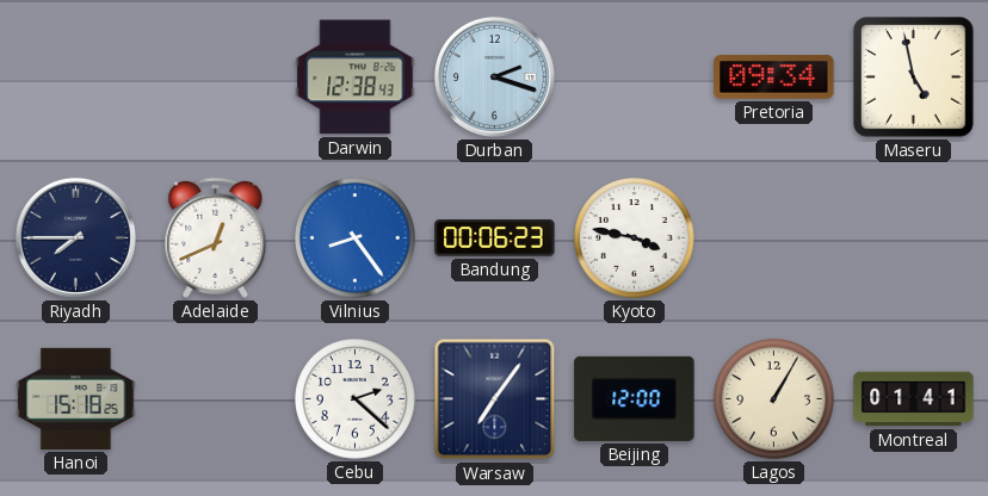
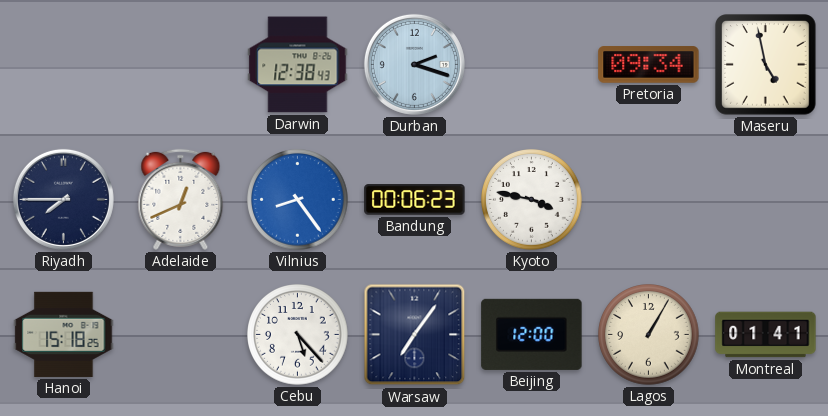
Cebu: 2:22 -> 5:23 (298, 335)
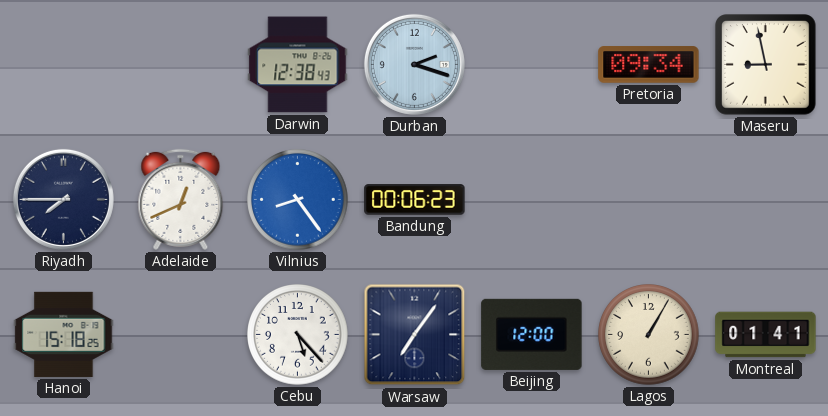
Maseru: 4:58 -> 8:58 (766, 65)
Kyoto: 3:47 -> none (532, 200)
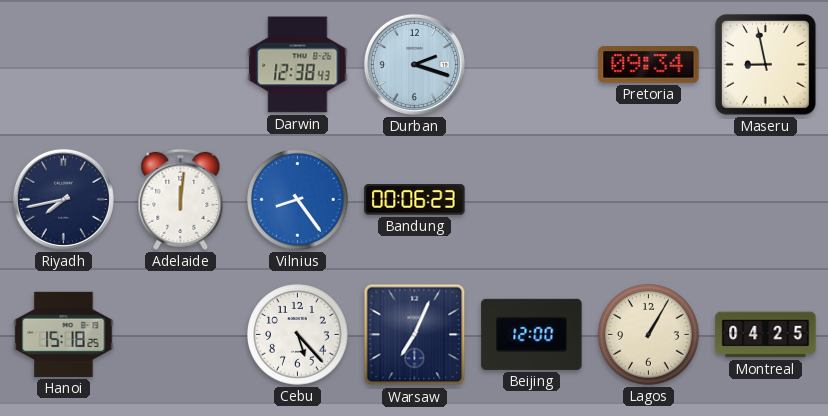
Riyadh: 7:45 -> 7:43 (63, 199)
Adelaide: 12:41 -> 12:01 (181, 199)
Warsaw: 7:06 -> 7:04 (415, 335)
Montreal: 01:41 -> 04:25 (766, 335)
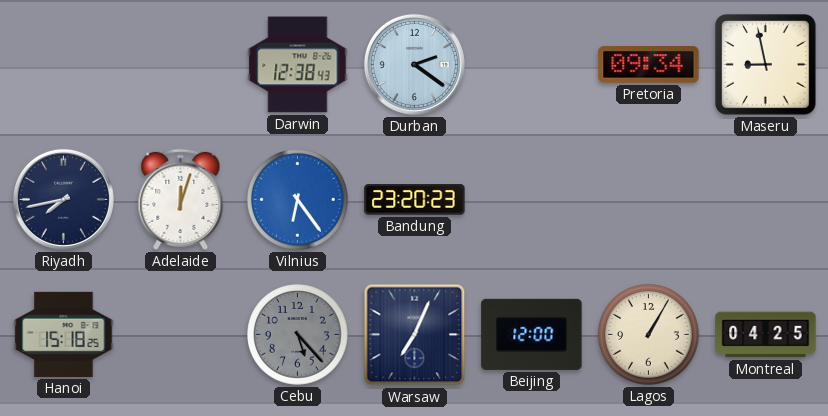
Durban: 2:18 -> 2:21 (414, 64)
Adelaide: 12:01 -> 12:03 (181, 199)
Vilnius: 8:24 -> 6:24 (298, 200)
Bandung: 00:06 -> 23:20 (415, 200)
Cebu dial: white -> grey (298, 335)
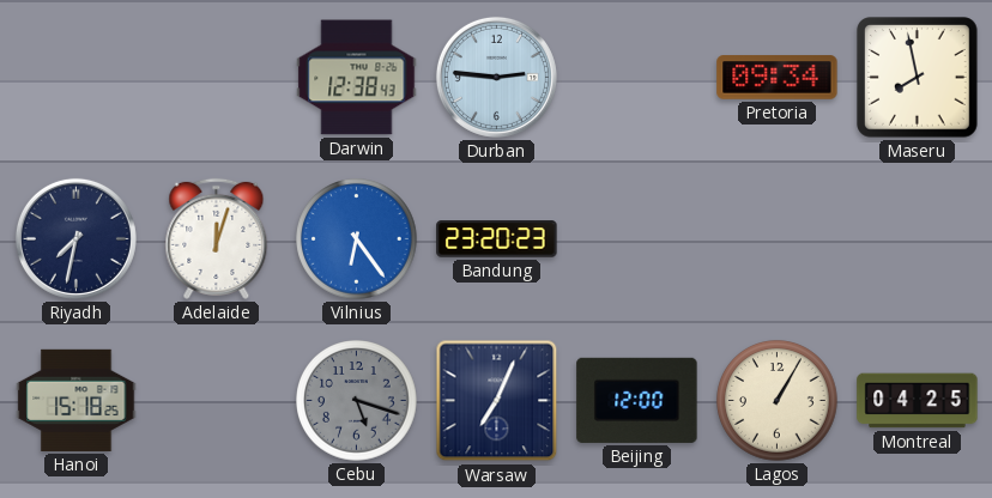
Durban: 2:21 -> 2:46 (496, 77)
Maseru: 8:58 -> 7:58 (918, 78)
Riyadh: 7:43 -> 7:32 (75, 238)
Cebu: 5:23 -> 5:18 (357, 401)
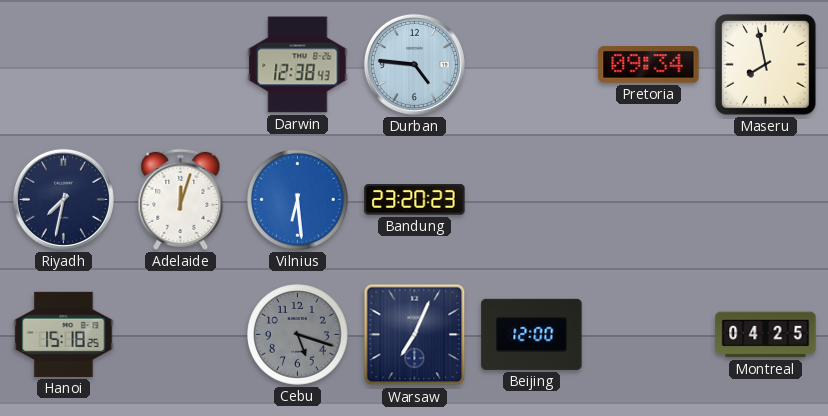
Durban: 2:46 -> 4:46 (414, 64)
Vilnius: 6:24 -> 6:29 (298, 200)
Lagos: 1:05 -> none (778, 401)
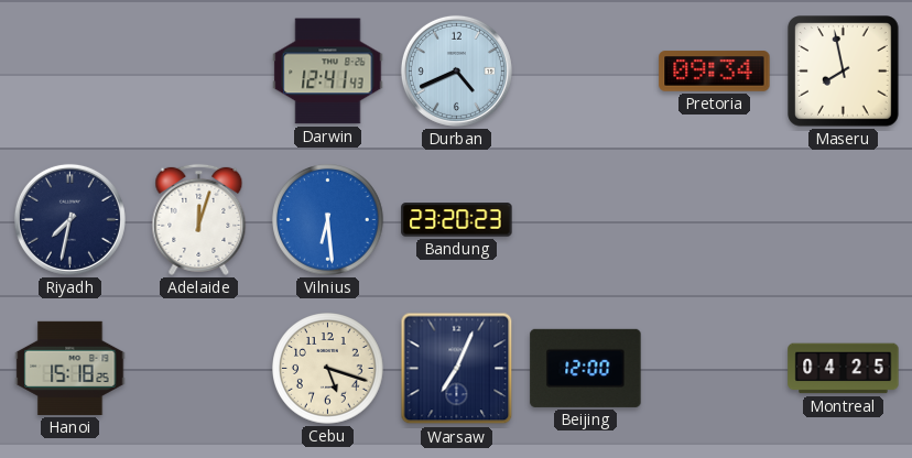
Darwin: 12:38 -> 12:41 (328, 72)
Durban: 4:46 -> 4:41 (456, 70)
Cebu dial: grey -> cream (328, 369)
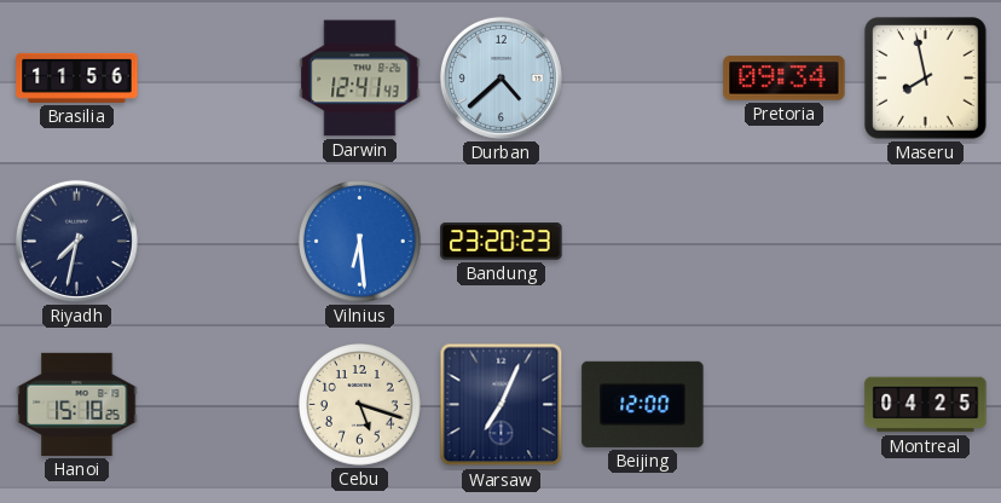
Brasilia: none -> 11:56 (77, 77)
Durban: 4:41 -> 4:38 (500, 77)
Adelaide: 12:03 -> none (199, 219)
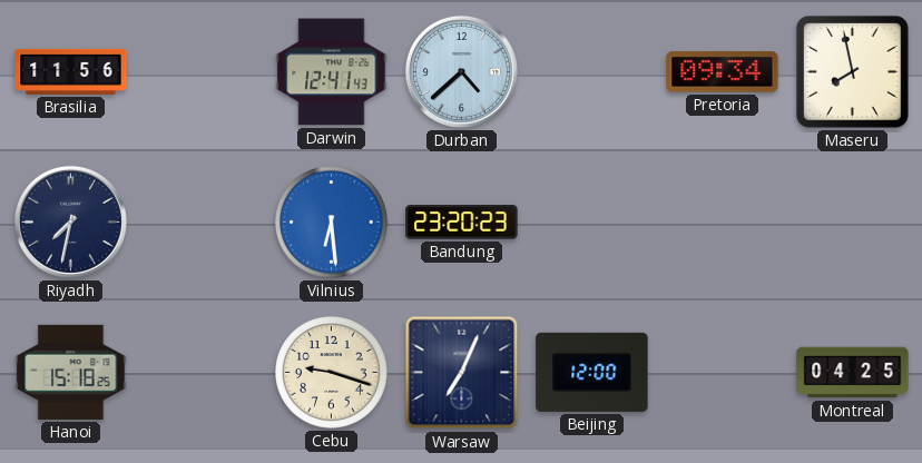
Cebu: 5:18 -> 9:18 (332, 373)
